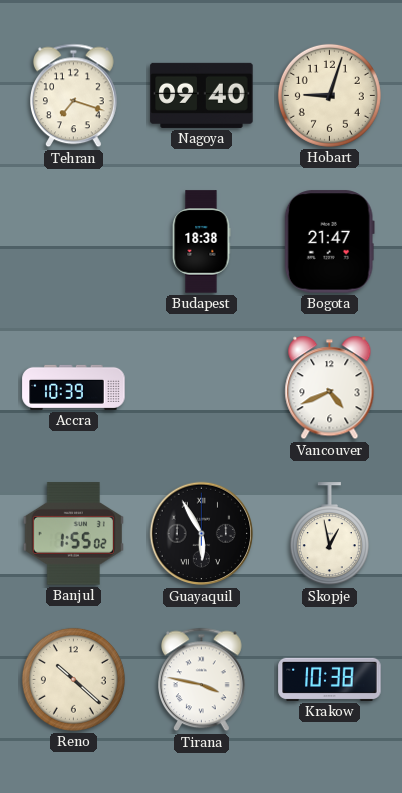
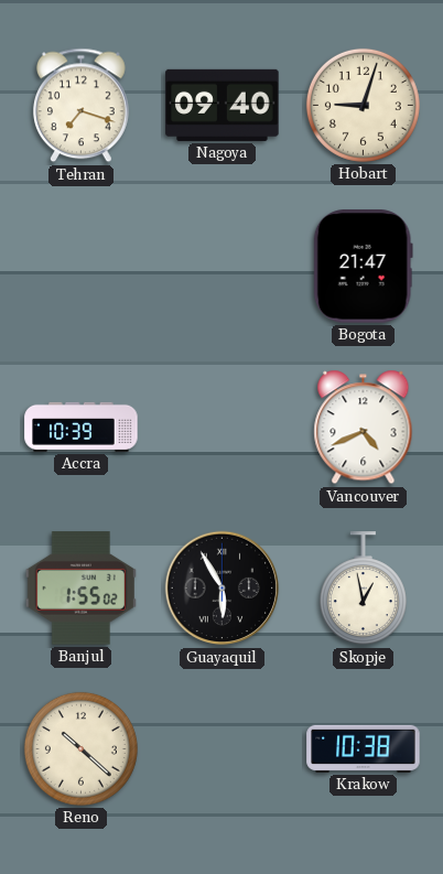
Budapest: 18:38 -> none (201, 242)
Tirana: 3:47 -> none (202, 680)
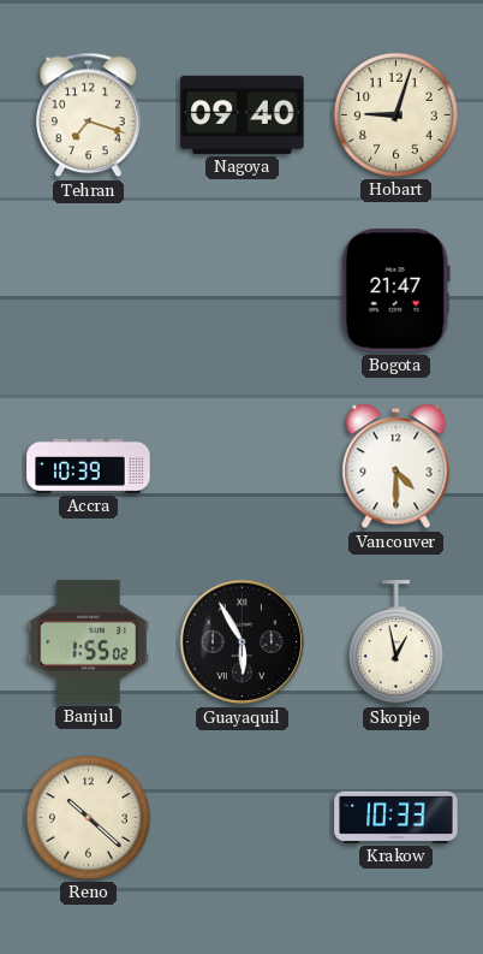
Vancouver: 4:41 -> 4:30 (396, 467)
Krakow: 10:38 -> 10:33 (396, 817)
